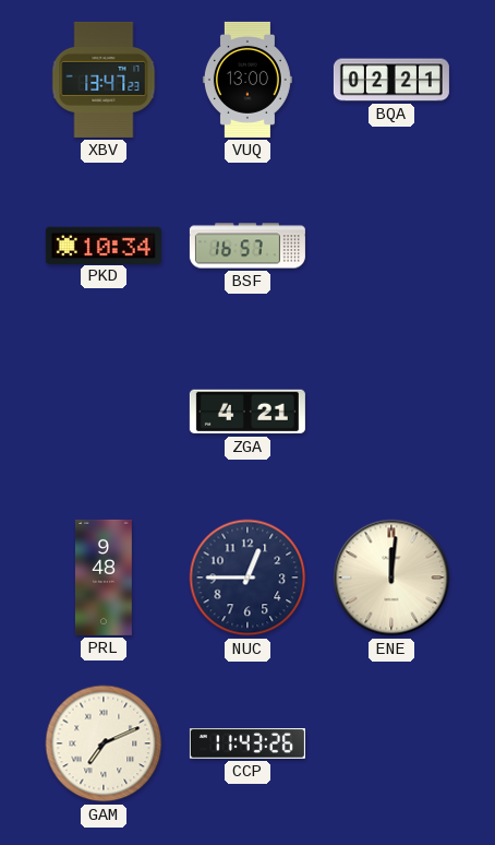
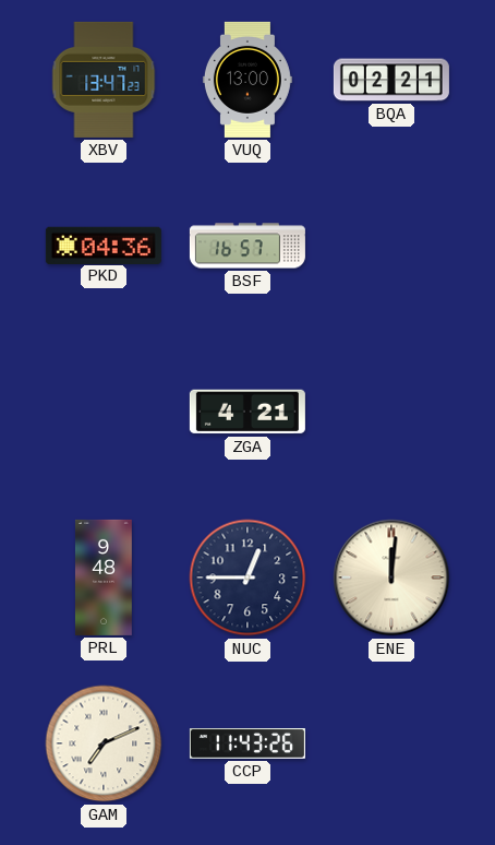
PKD: 10:34 -> 04:36 (104, 245)
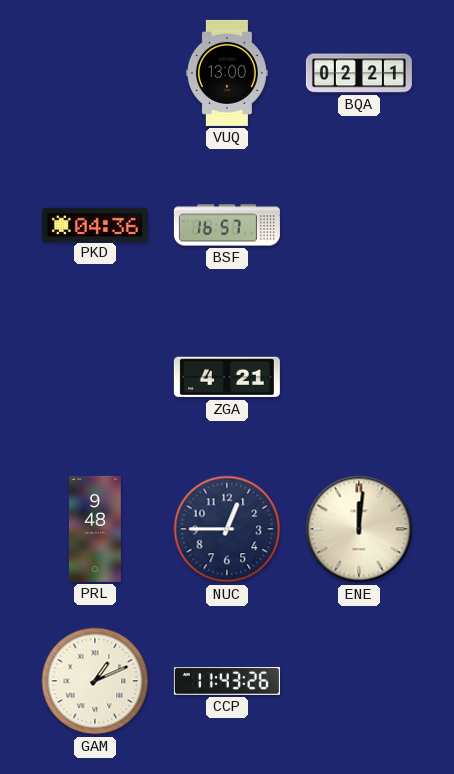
XBV: 13:47 -> none (104, 80)
GAM: 7:11 -> 1:11 (95, 681)
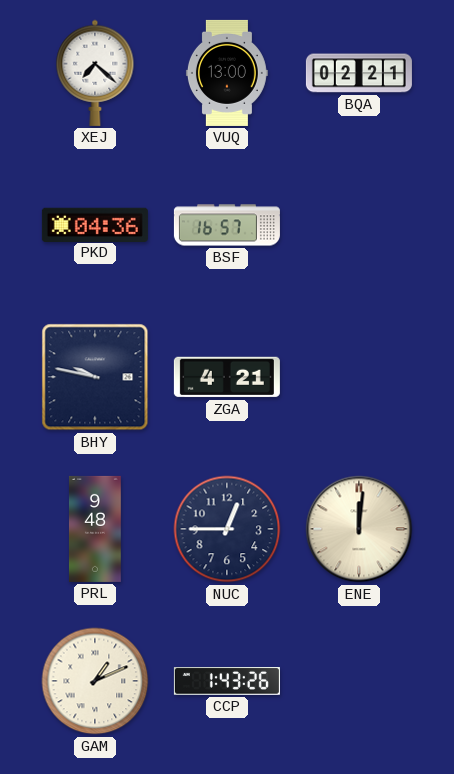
XEJ: none -> 7:22 (95, 73)
BHY: none -> 9:47 (95, 377)
CCP: 11:43 -> 1:43 (227, 681)
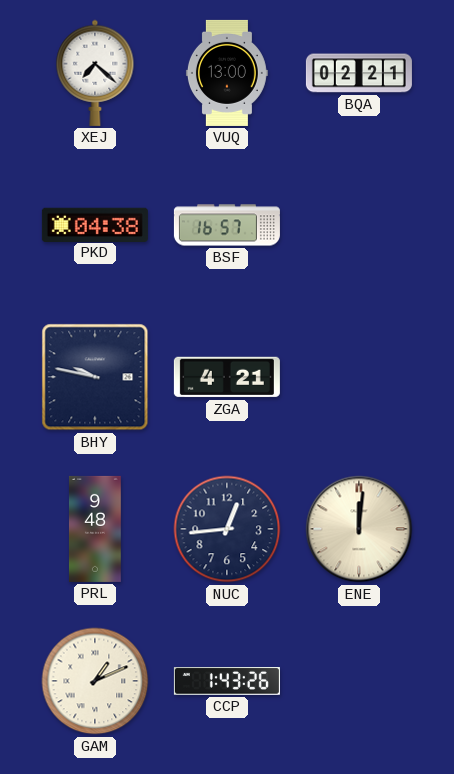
PKD: 04:36 -> 04:38 (95, 224)
NUC: 12:45 -> 12:44 (227, 529)
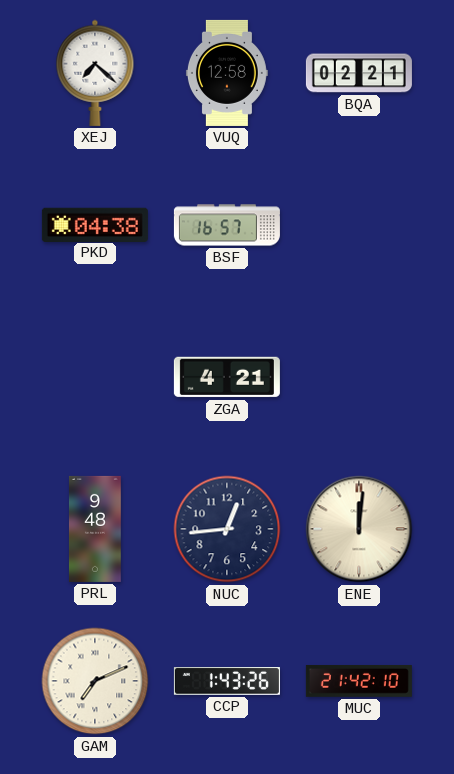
VUQ: 13:00 -> 12:58 (227, 73)
BHY: 9:47 -> none (95, 377)
GAM: 1:11 -> 7:11 (95, 681)
MUC: none -> 21:42 (359, 681)
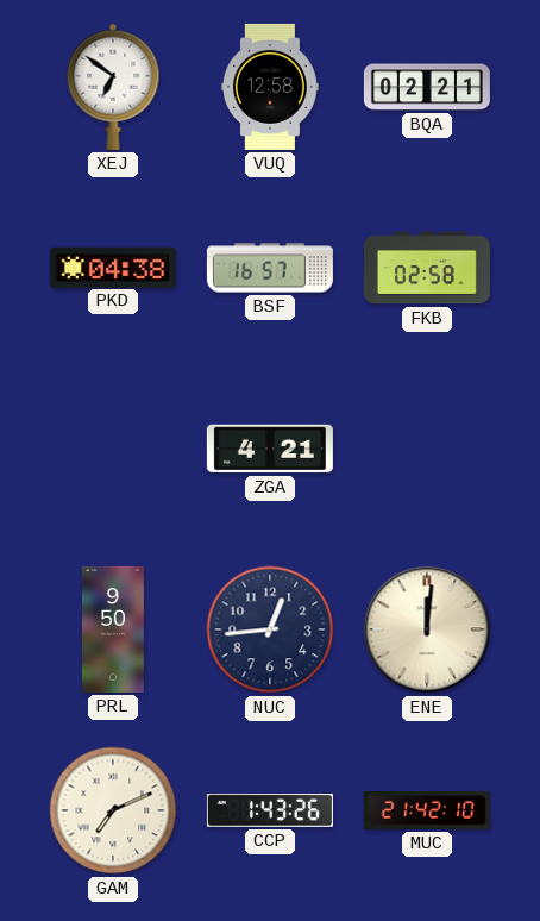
XEJ: 7:22 -> 6:51 (113, 87)
FKB: none -> 02:58 (427, 268)
PRL: 9:48 -> 9:50 (113, 629)
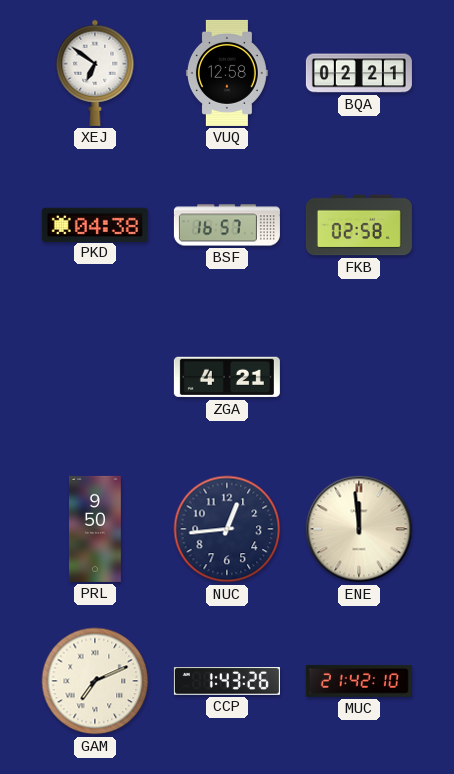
ENE: 12:01 -> 11:59 (359, 529)
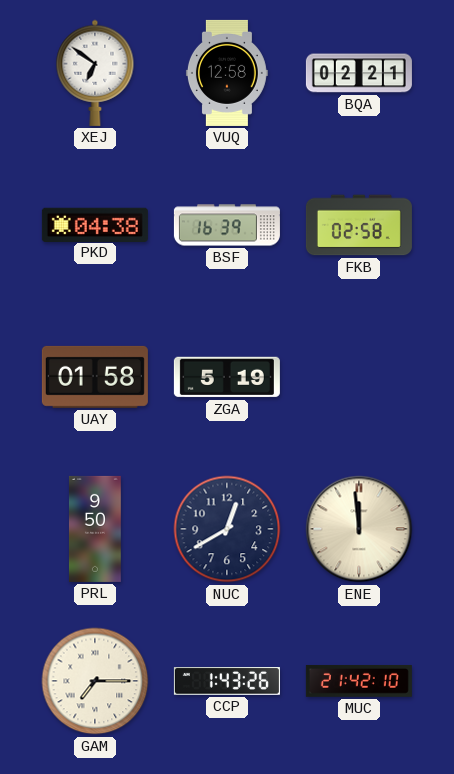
BSF: 16:57 -> 16:39 (227, 225)
UAY: none -> 01:58 (95, 377)
ZGA: 4:21 -> 5:19 (227, 377)
NUC: 12:44 -> 12:40 (227, 529)
GAM: 7:11 -> 7:15 (95, 681)
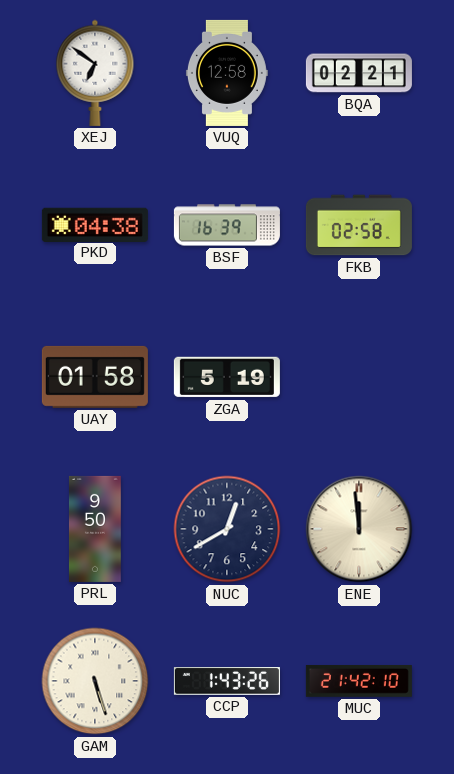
GAM: 7:15 -> 5:27 (95, 681)
